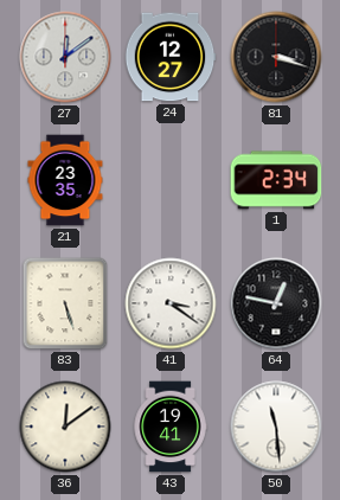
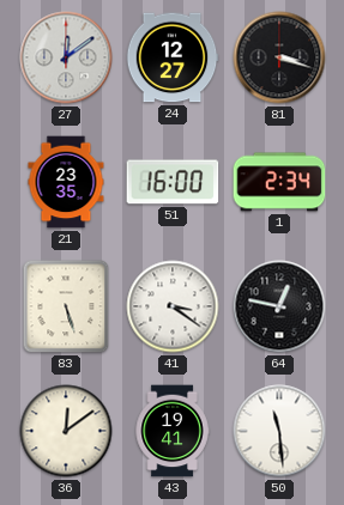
51: none -> 16:00 (173, 182)
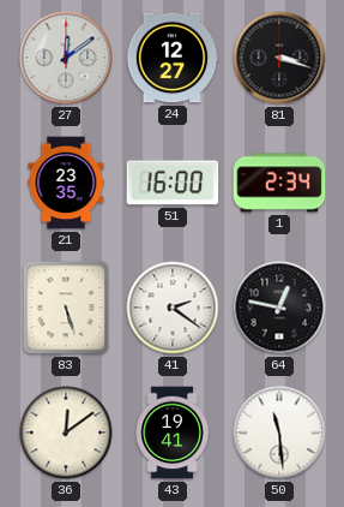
41: 3:21 -> 2:21 (173, 308)
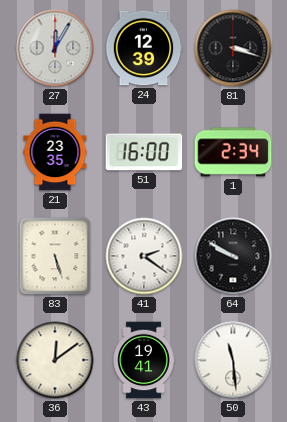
27: 12:09 -> 12:05 (55, 48)
24: 12:27 -> 12:39 (144, 48)
64: 12:47 -> 9:50 (233, 256)
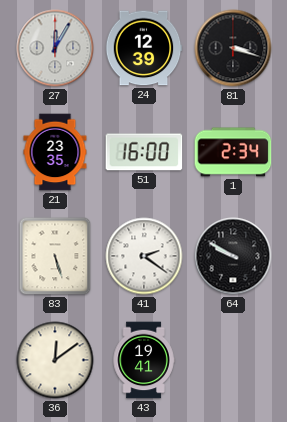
50: 11:29 -> none (233, 360)
